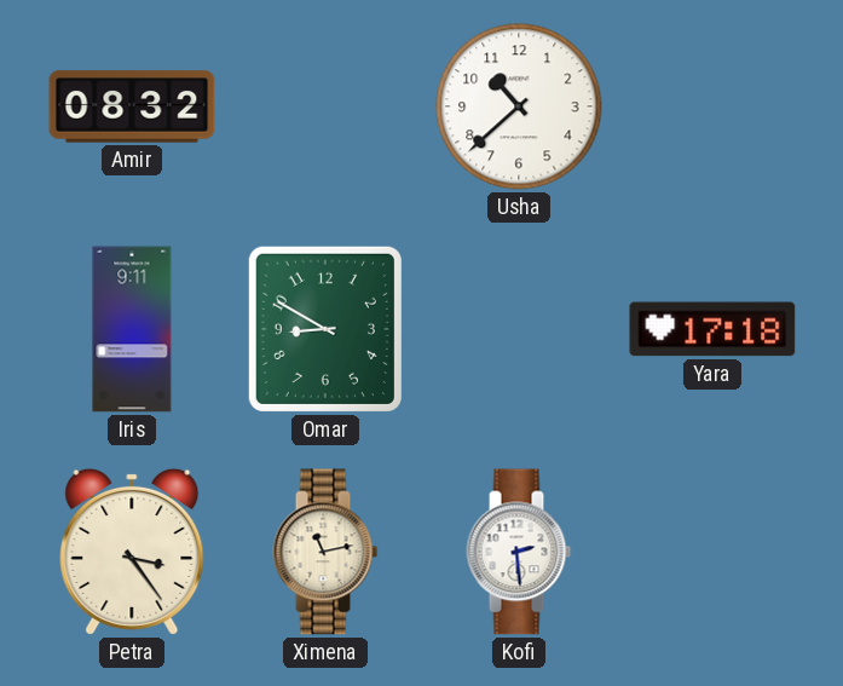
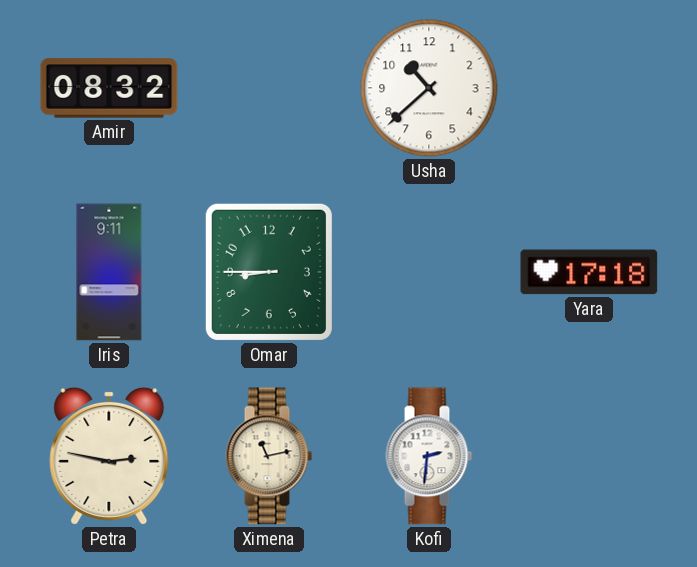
Omar: 8:50 -> 8:45 (269, 272)
Petra: 3:24 -> 2:47 (109, 456)
Kofi: 2:29 -> 2:31 (429, 456)
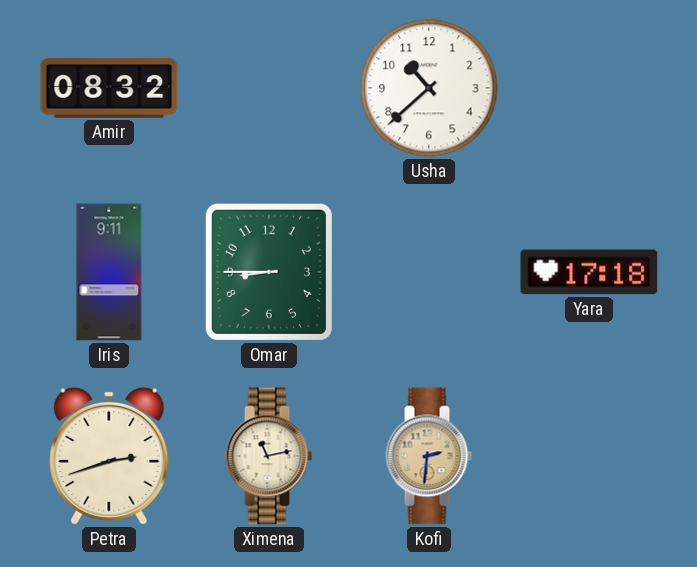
Petra: 2:47 -> 2:42 (109, 456)
Kofi dial: white -> champagne (429, 456)
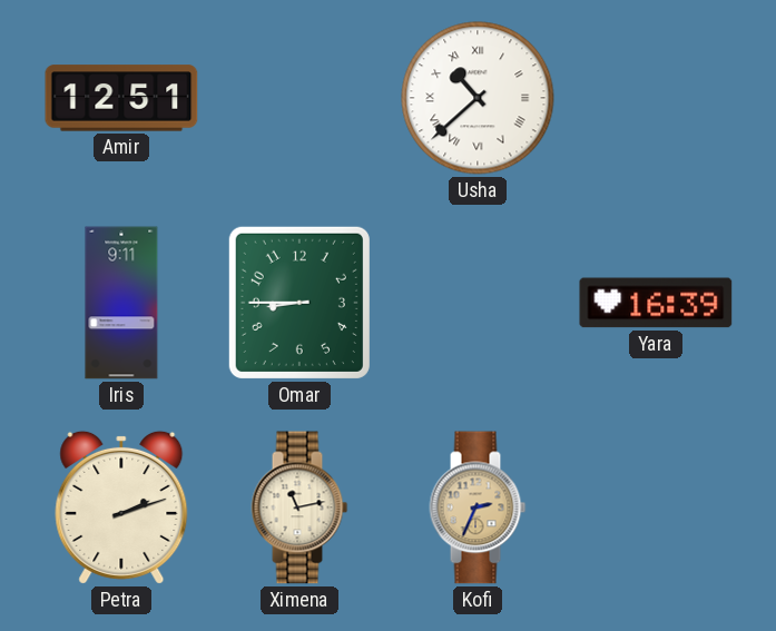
Amir: 08:32 -> 12:51 (121, 98)
Usha numerals: Arabic -> Roman (478, 98)
Yara: 17:18 -> 16:39 (656, 303)
Petra: 2:42 -> 2:12 (121, 507)
Kofi: 2:31 -> 2:34 (478, 507)
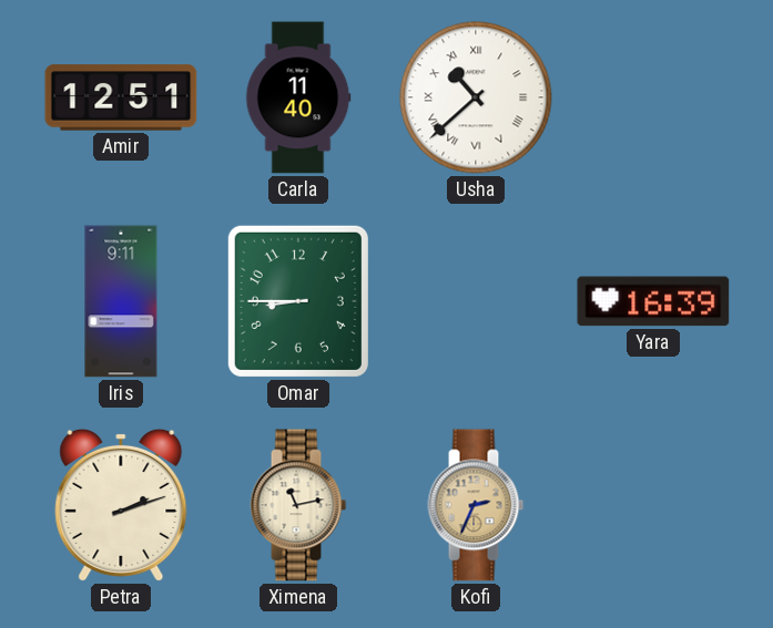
Carla: none -> 11:40 (298, 97)
